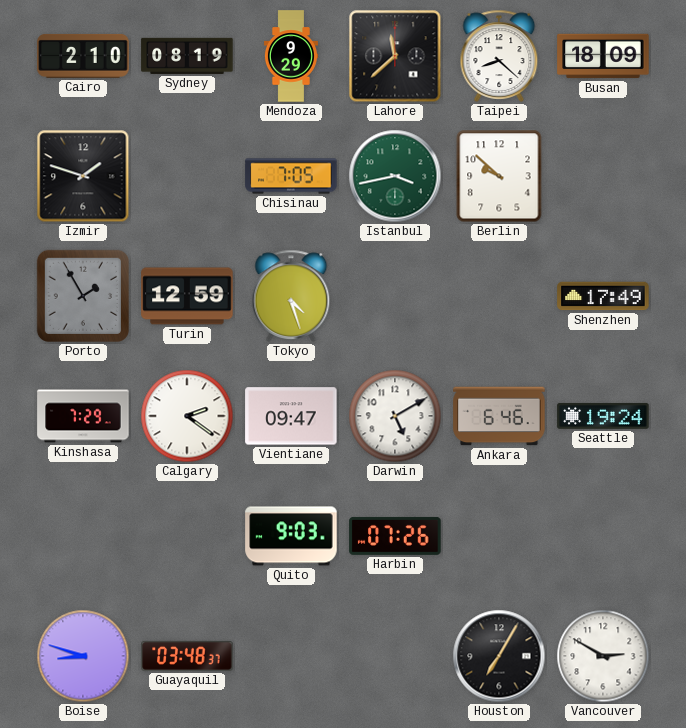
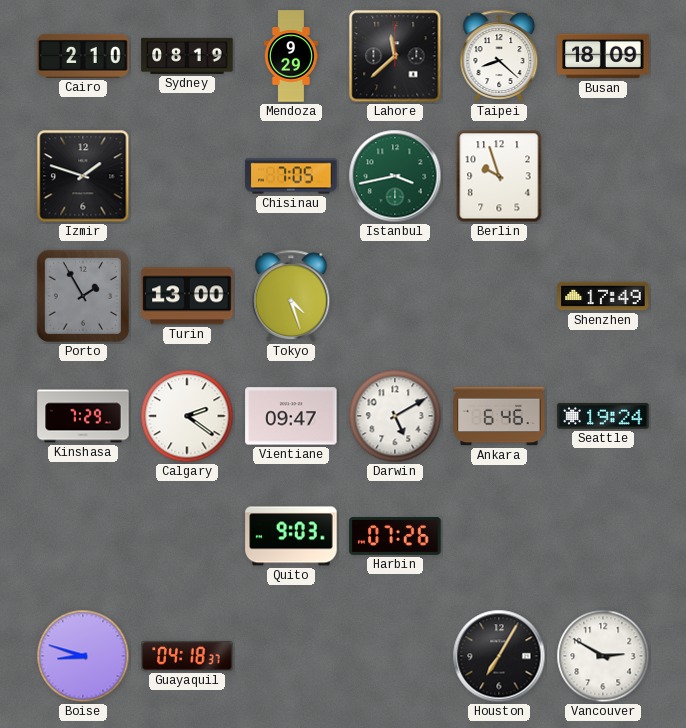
Berlin: 9:52 -> 9:57 (499, 176)
Turin: 12:59 -> 13:00 (187, 296)
Guayaquil: 03:48 -> 04:18 (187, 656)
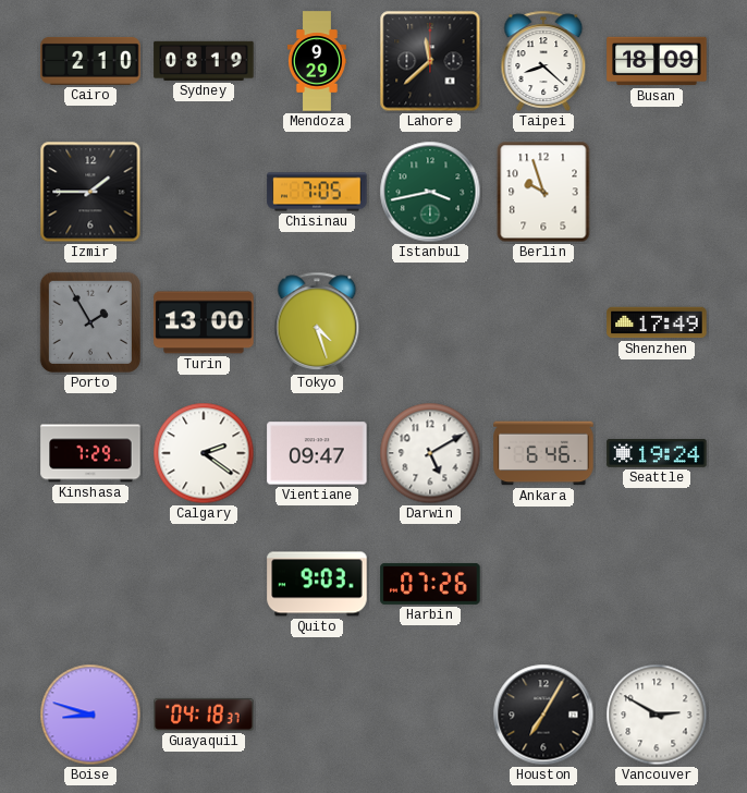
Izmir: 1:48 -> 1:45 (90, 192)
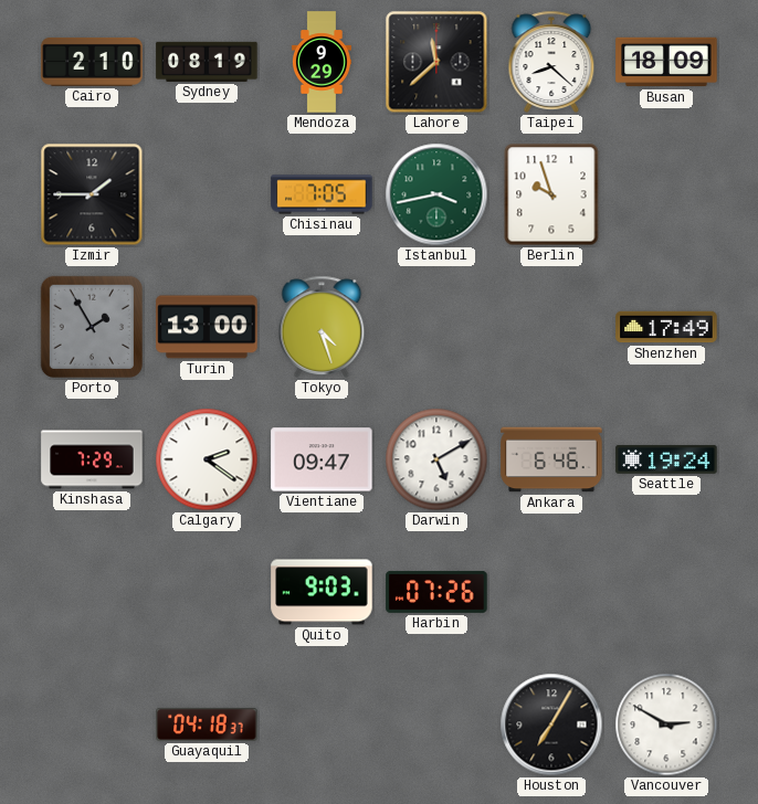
Boise: 8:48 -> none (90, 715)
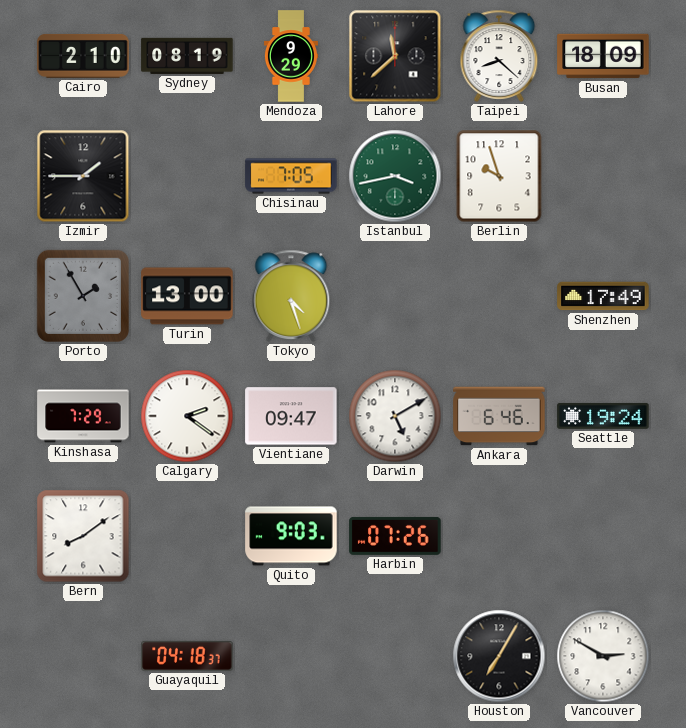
Bern: none -> 8:09 (83, 536)
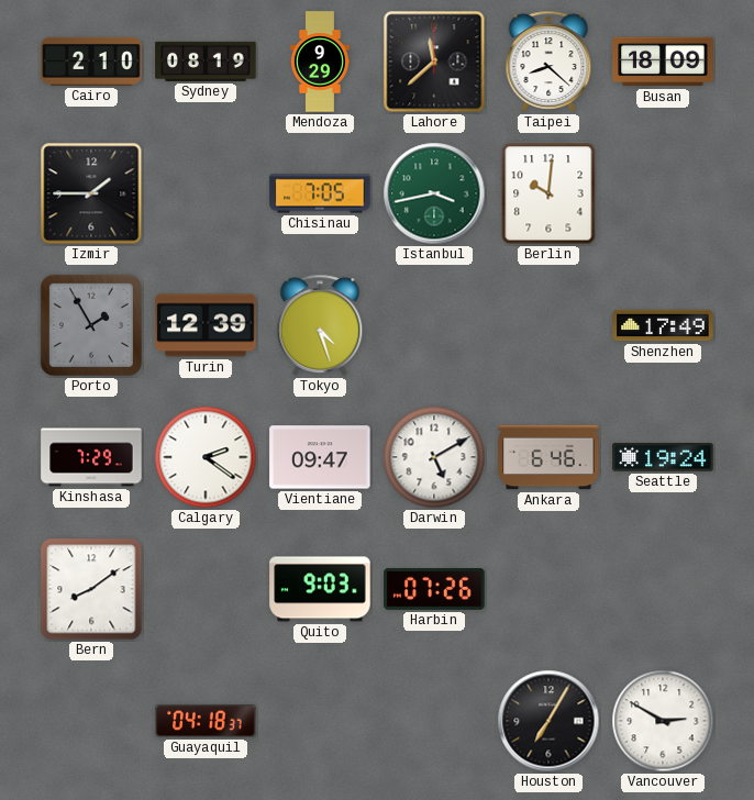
Berlin: 9:57 -> 10:01 (548, 193)
Turin: 13:00 -> 12:39 (206, 325)
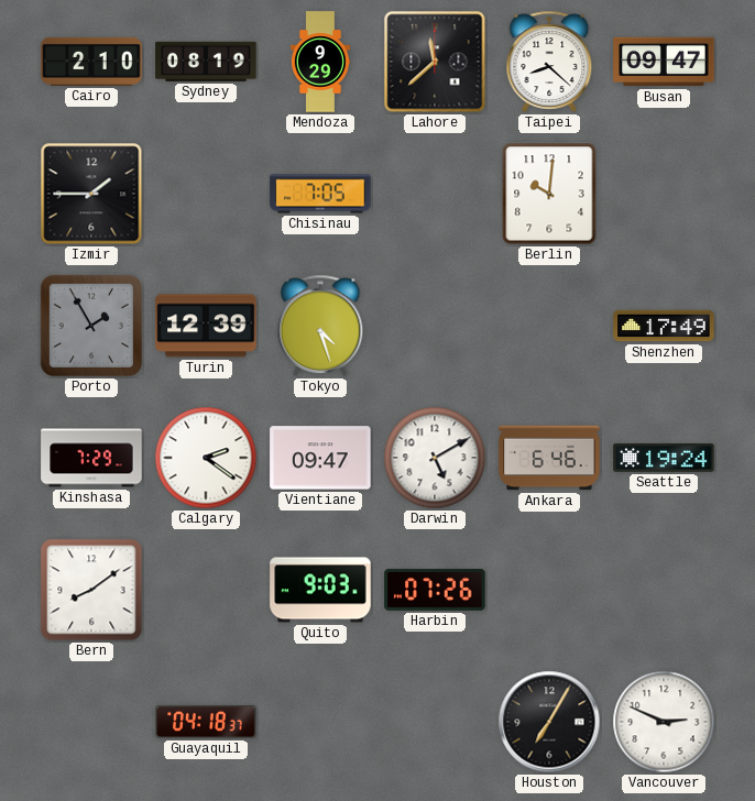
Busan: 18:09 -> 09:47 (664, 62)
Istanbul: 3:43 -> none (434, 193)
Vancouver: 2:50 -> 2:49 (664, 722)
